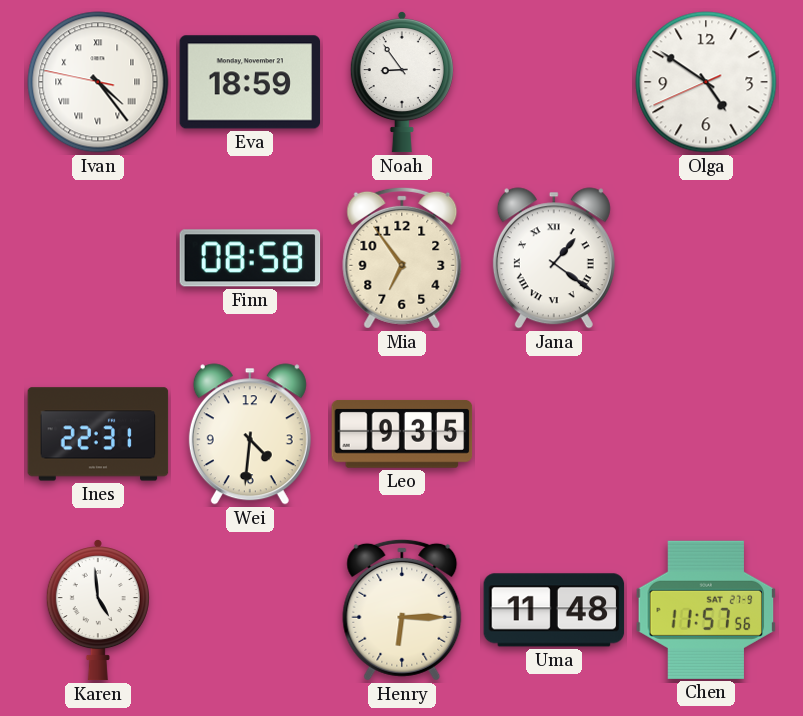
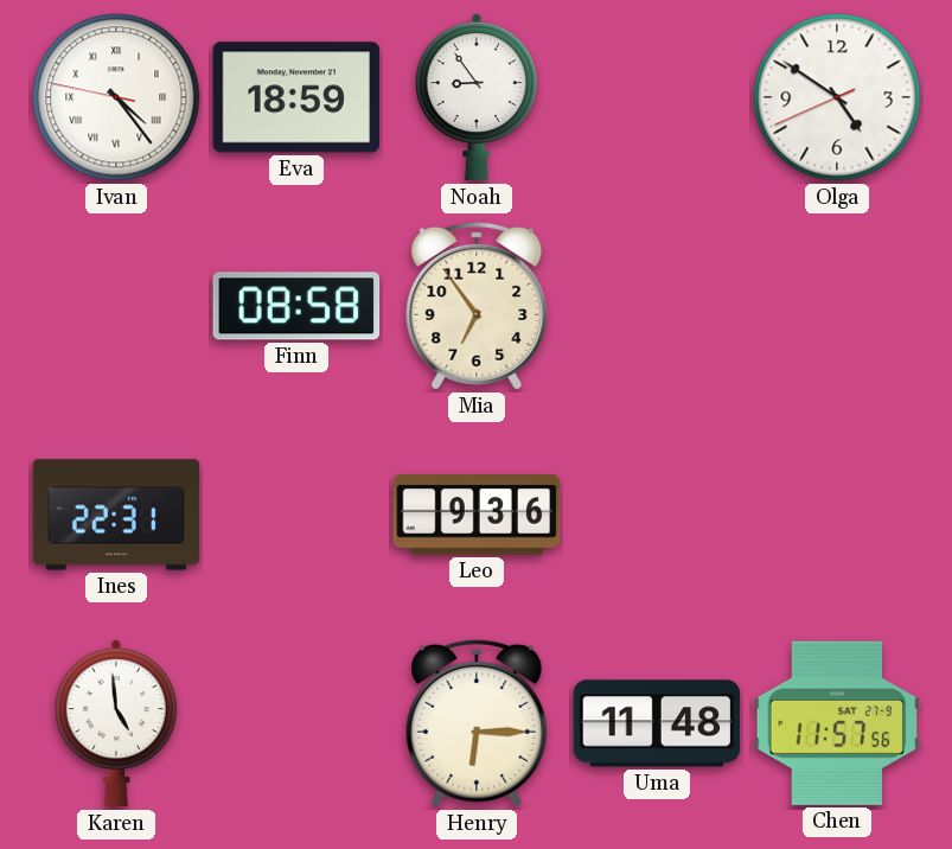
Jana: 1:21 -> none (554, 258)
Wei: 4:31 -> none (250, 434)
Leo: 9:35 -> 9:36 (477, 515)
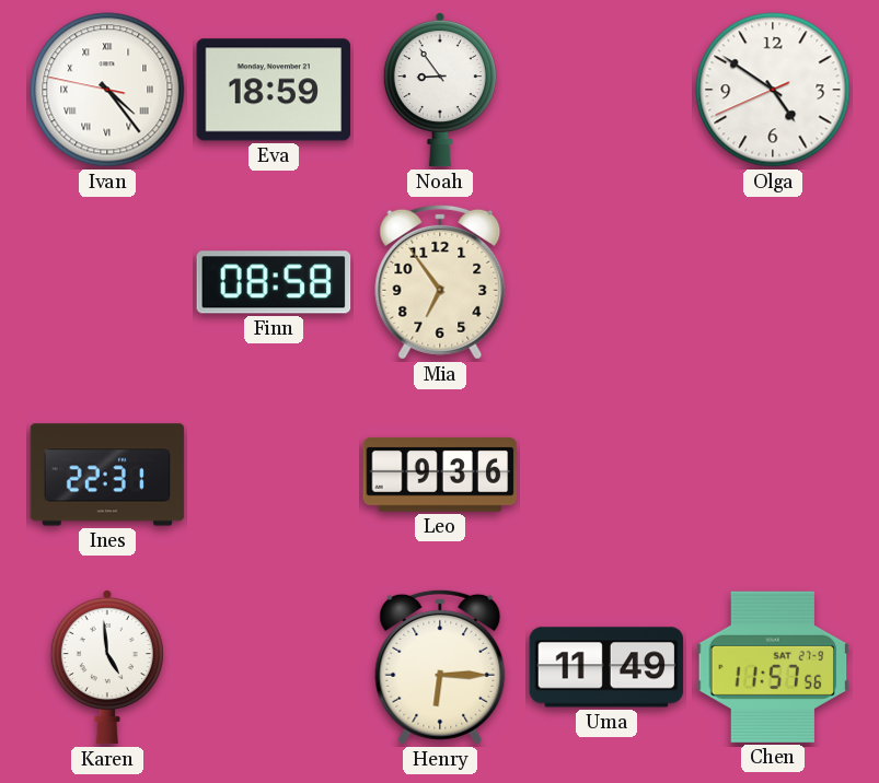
Uma: 11:48 -> 11:49 (606, 667)
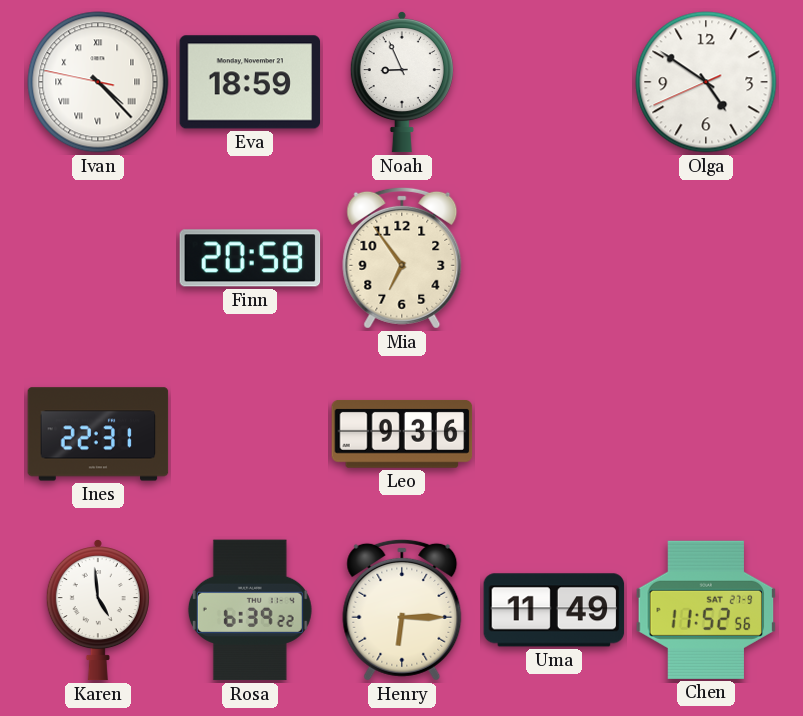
Ivan: 4:23 -> 4:22 (98, 82)
Noah: 8:54 -> 8:56 (402, 82)
Finn: 08:58 -> 20:58 (250, 258)
Rosa: none -> 6:39 (250, 610)
Chen: 11:57 -> 11:52 (706, 610)
